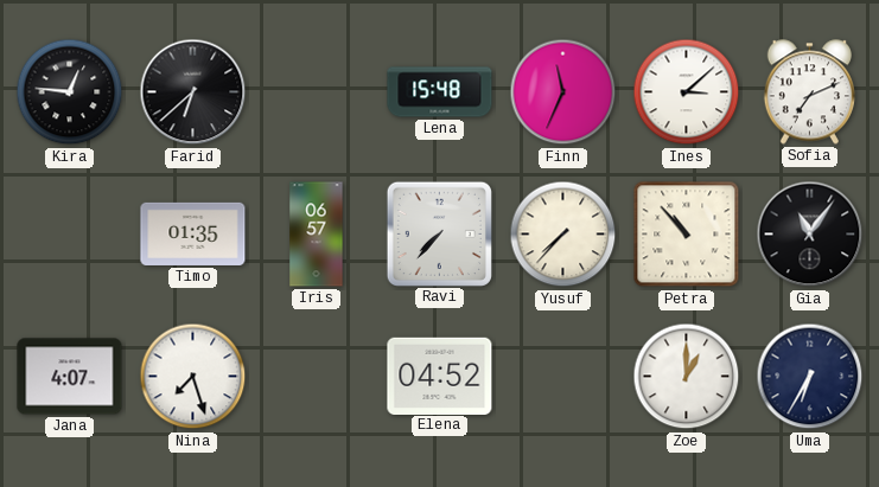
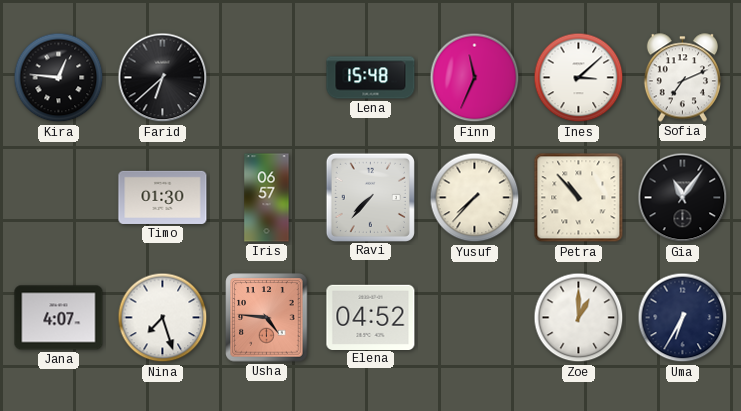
Timo: 01:35 -> 01:30 (163, 197)
Usha: none -> 4:46 (267, 318)
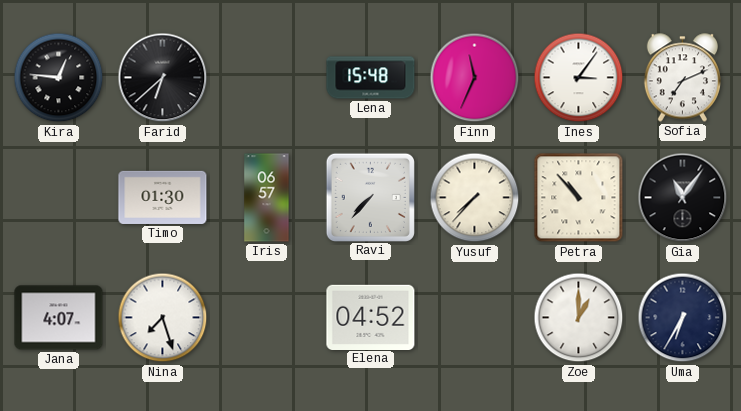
Ines: 3:08 -> 3:06 (579, 78)
Usha: 4:46 -> none (267, 318)
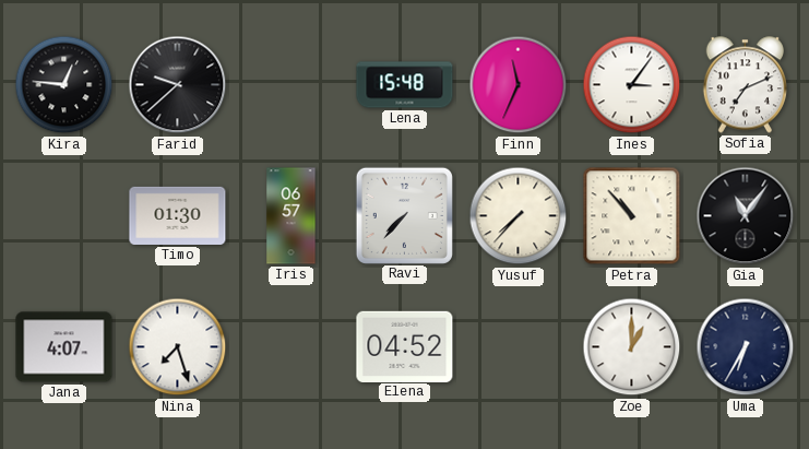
Farid: 6:38 -> 9:38 (178, 85)
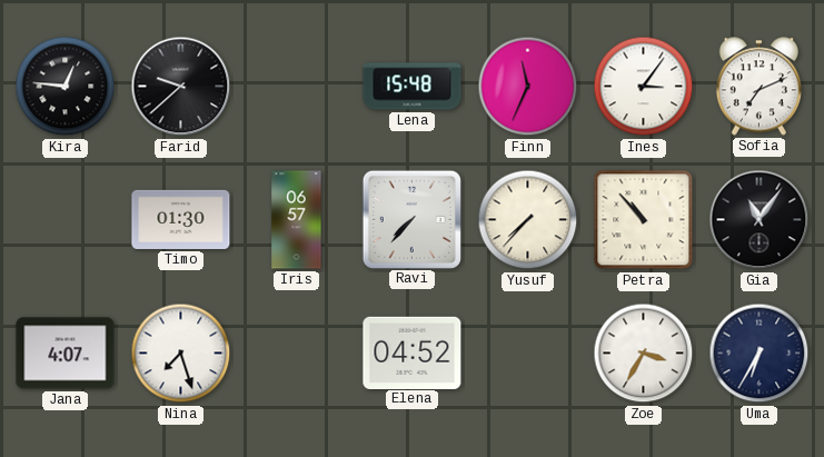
Zoe: 1:00 -> 3:35 (644, 354)
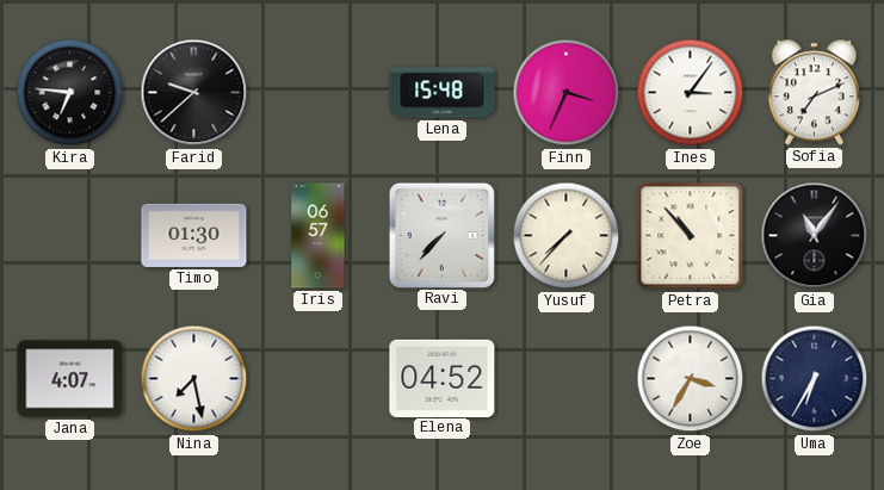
Kira: 12:46 -> 6:46 (70, 93)
Finn: 11:34 -> 3:34 (567, 93)
Nina: 7:27 -> 7:28 (194, 379)
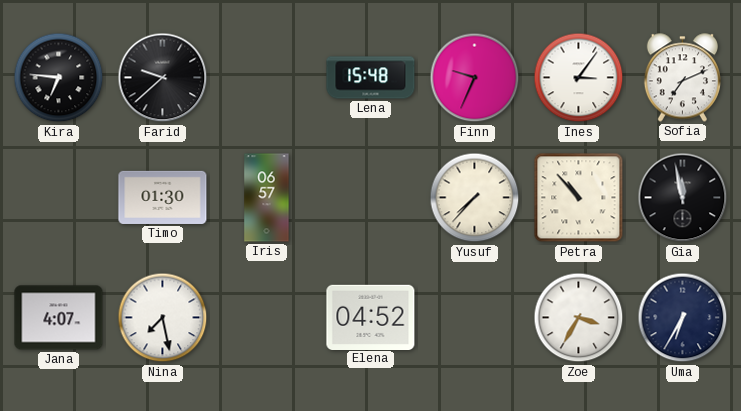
Finn: 3:34 -> 9:34 (475, 78)
Ravi: 7:37 -> none (441, 235)
Gia: 11:06 -> 11:58 (683, 198)
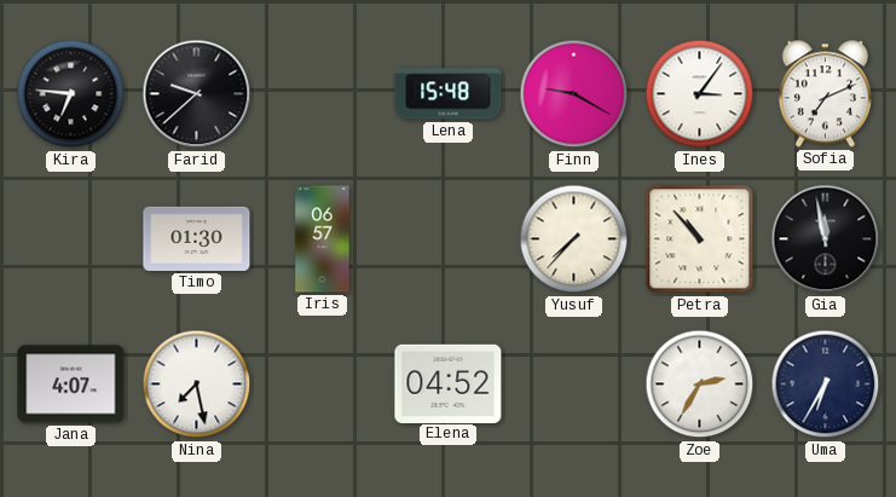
Finn: 9:34 -> 9:20 (574, 94)
Zoe: 3:35 -> 2:35 (700, 385)
